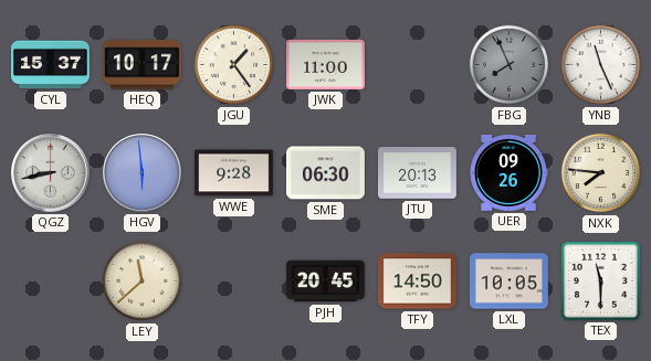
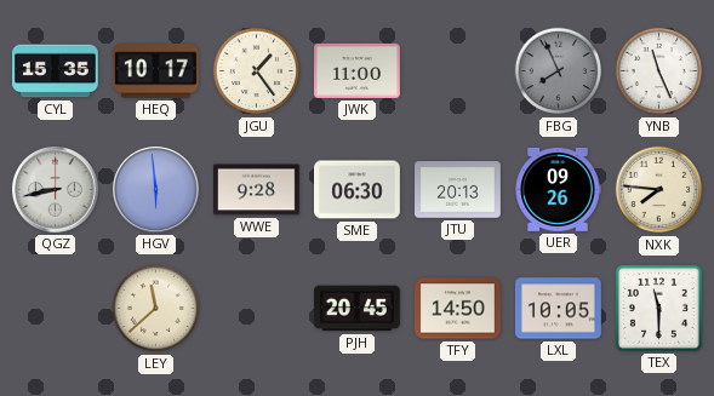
CYL: 15:37 -> 15:35 (56, 71)
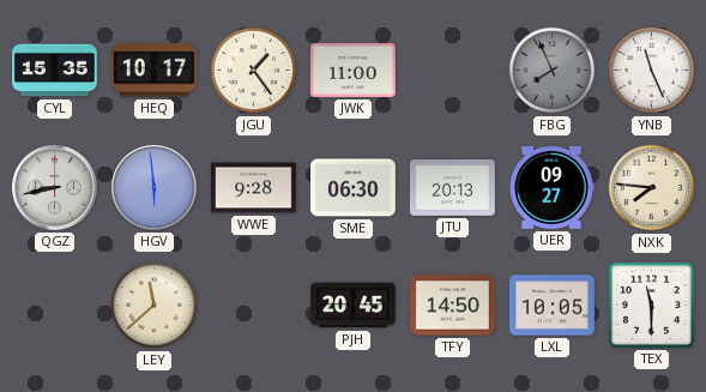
UER: 09:26 -> 09:27 (551, 187)
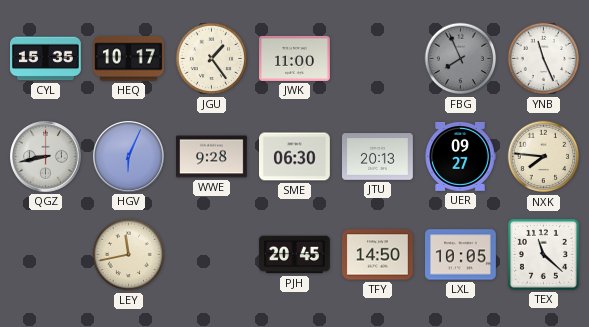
HGV: 5:59 -> 6:04 (129, 157)
LEY: 11:38 -> 11:43 (129, 255)
TEX: 11:30 -> 11:22 (543, 254)
